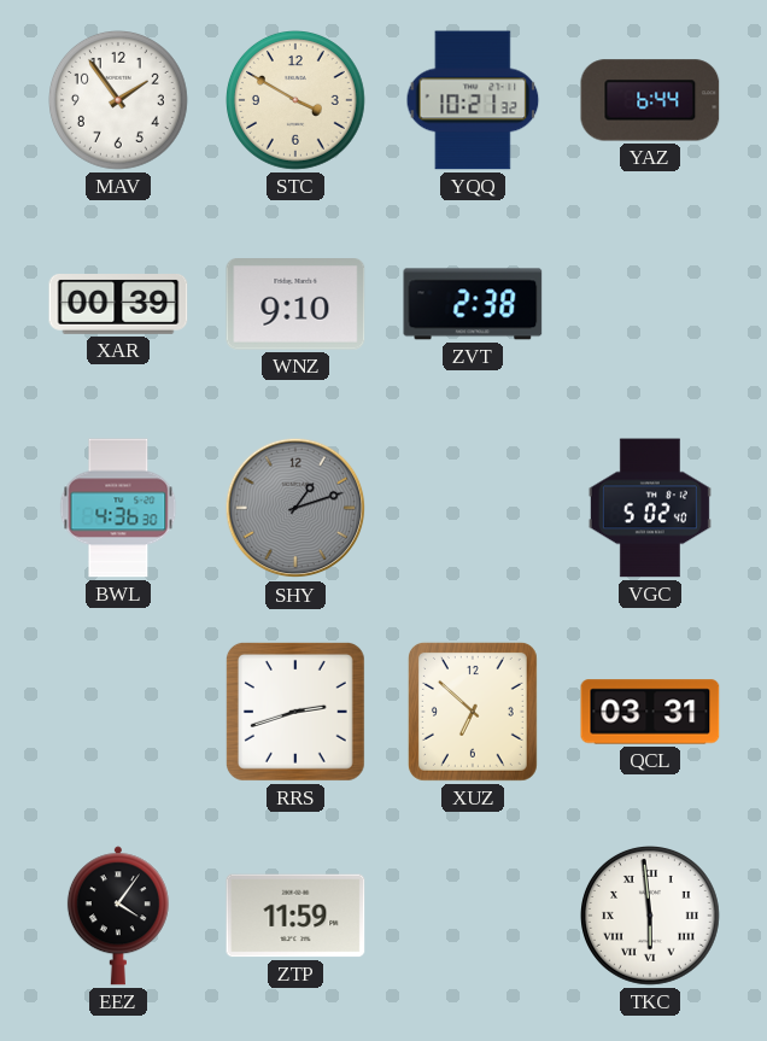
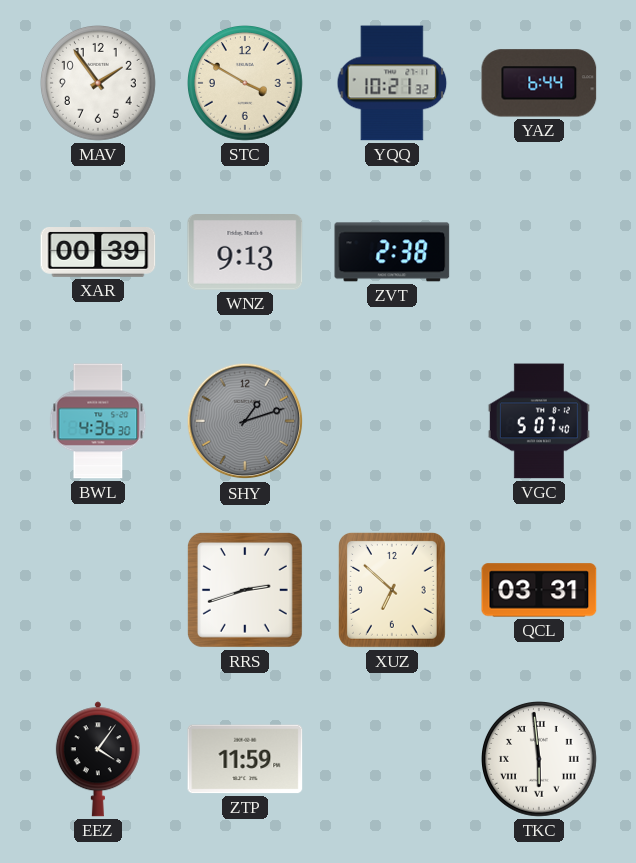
WNZ: 9:10 -> 9:13 (245, 252)
VGC: 5:02 -> 5:07 (539, 421)
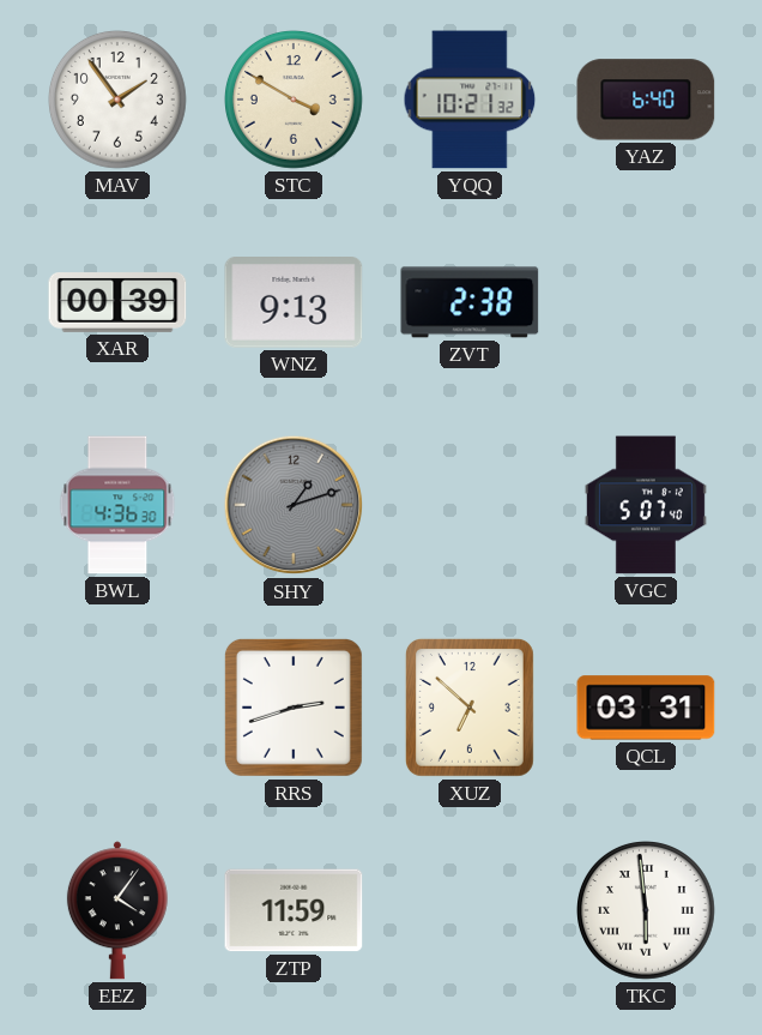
YAZ: 6:44 -> 6:40 (646, 100)
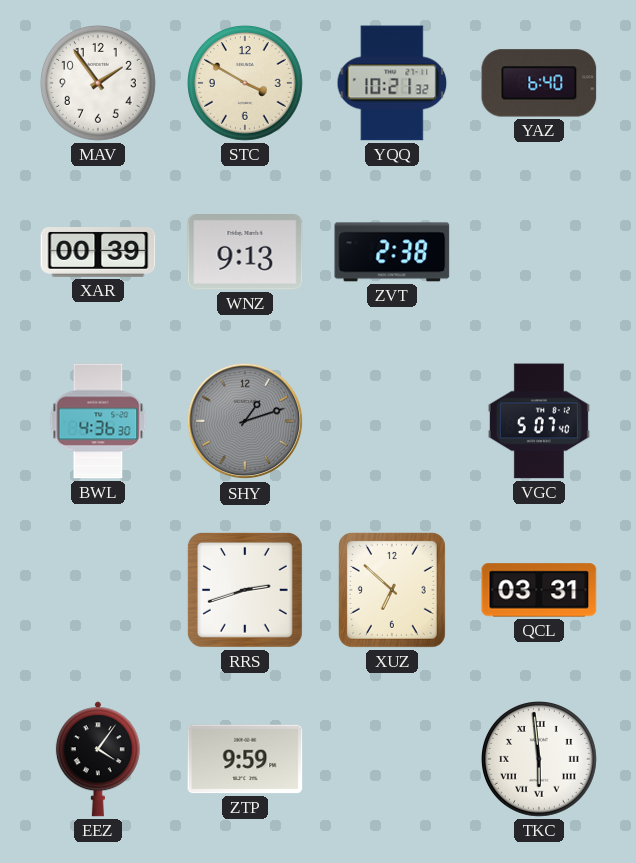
ZTP: 11:59 -> 9:59 (245, 759)
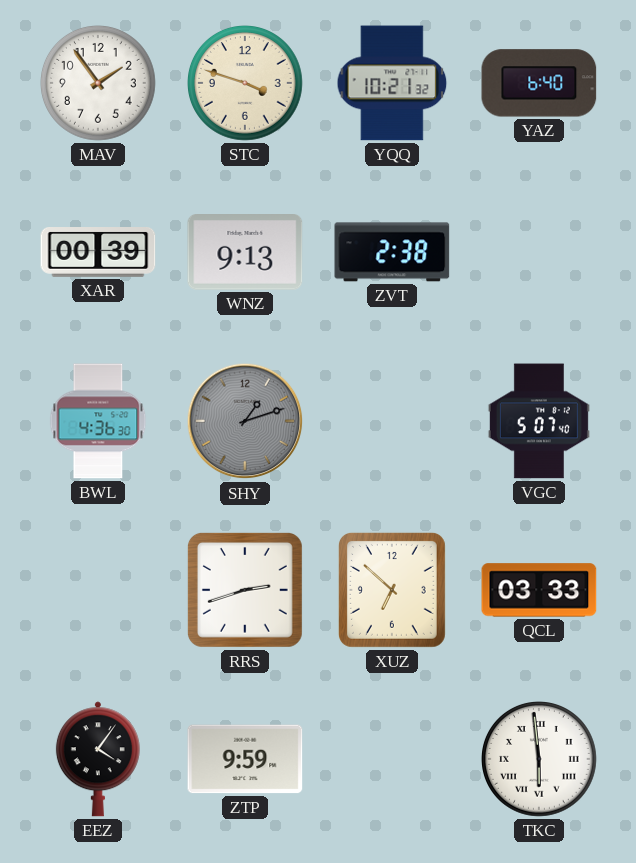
STC: 3:50 -> 3:48 (246, 84)
QCL: 03:31 -> 03:33 (539, 590)
